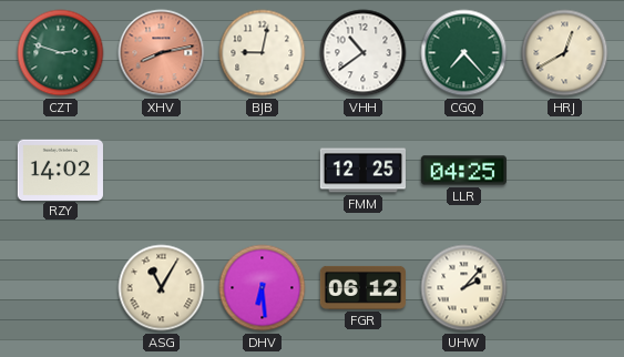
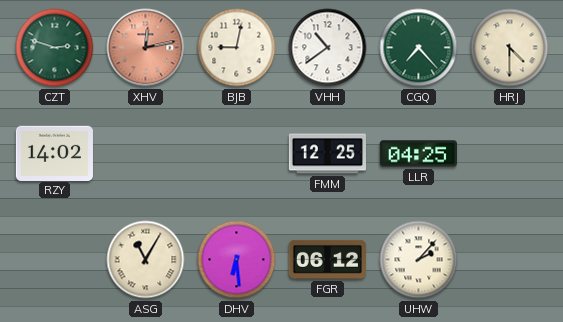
XHV: 8:13 -> 12:13 (146, 48)
HRJ: 12:40 -> 4:30 (510, 48)
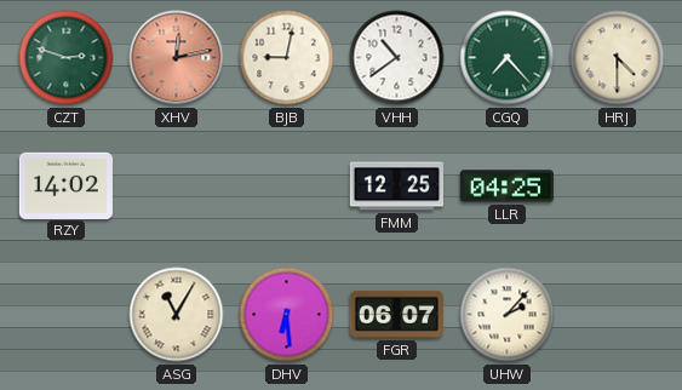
FGR: 06:12 -> 06:07 (396, 314)
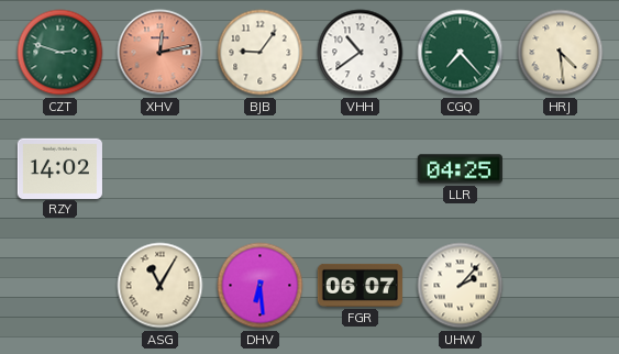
BJB: 9:02 -> 9:06 (261, 53)
HRJ: 4:30 -> 4:29 (561, 53)
FMM: 12:25 -> none (396, 187)
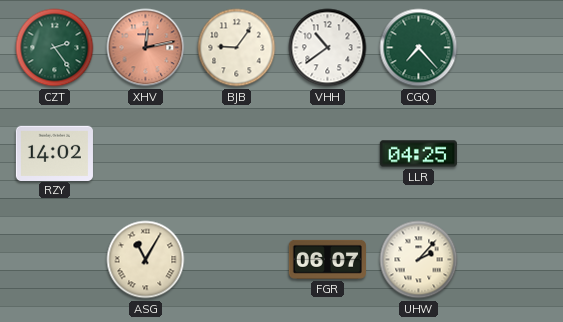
CZT: 2:48 -> 2:24 (55, 48)
HRJ: 4:29 -> none (561, 53)
DHV: 6:29 -> none (261, 286)
